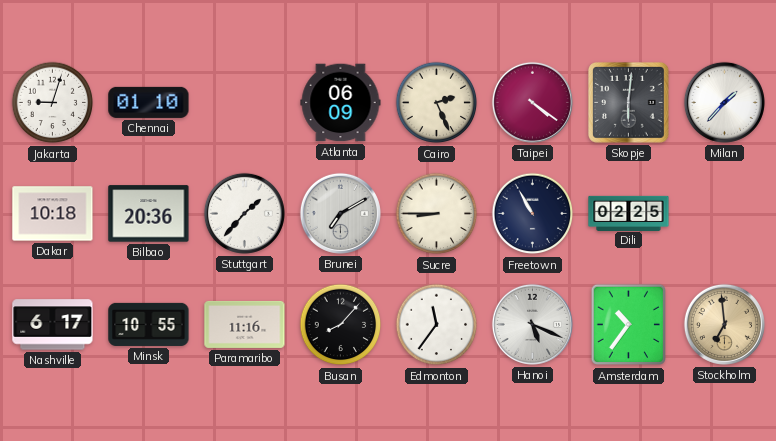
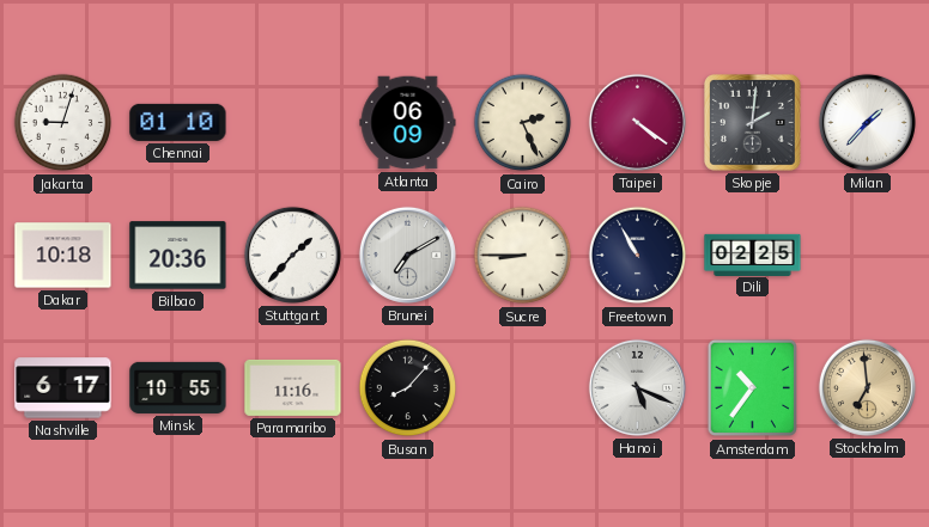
Skopje: 6:01 -> 2:01 (753, 123)
Edmonton: 11:36 -> none (437, 325)
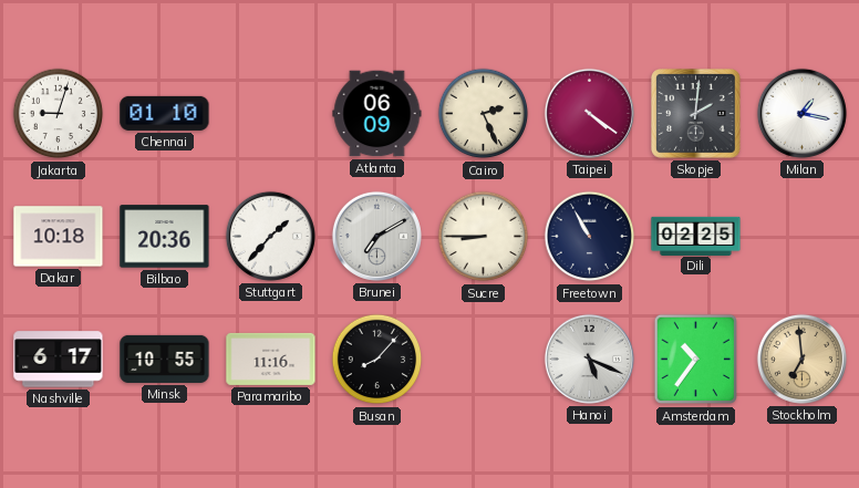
Milan: 1:37 -> 1:17 (801, 113)
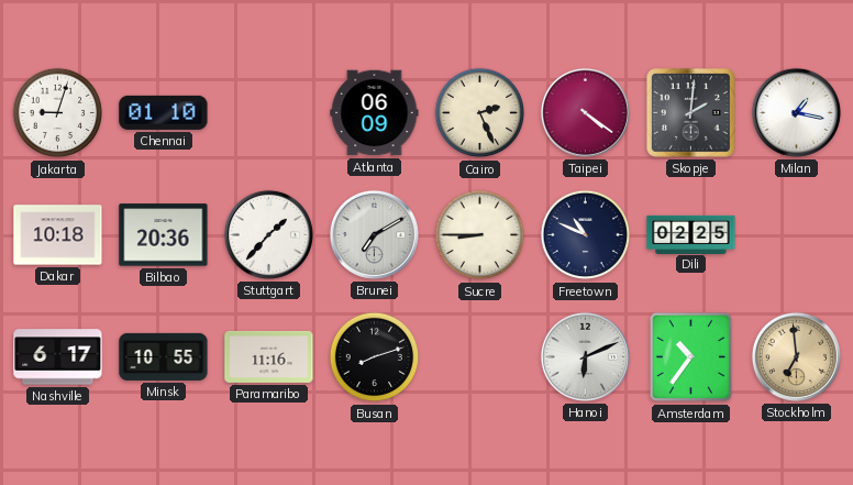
Freetown: 10:55 -> 10:49 (586, 235)
Busan: 8:07 -> 8:12 (375, 357)
Hanoi: 5:19 -> 6:11 (585, 356)
